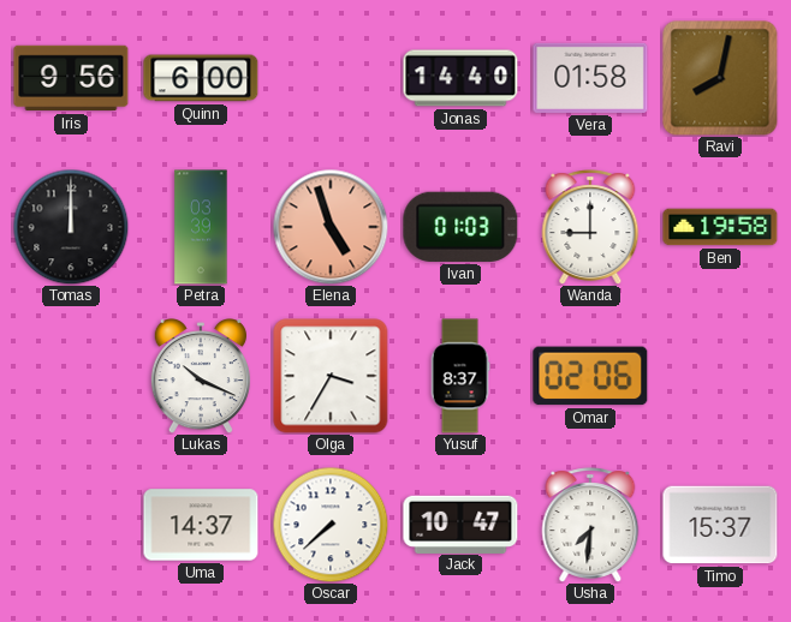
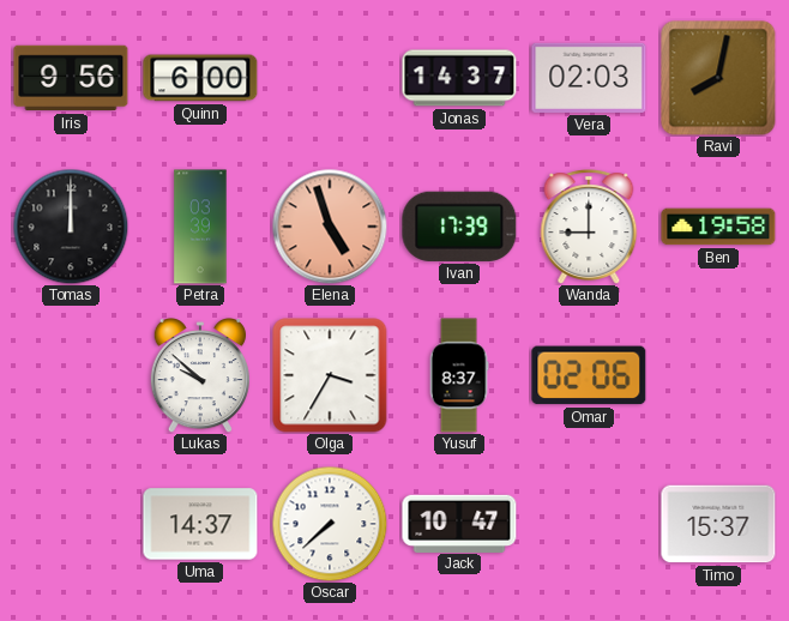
Jonas: 14:40 -> 14:37 (459, 78)
Vera: 01:58 -> 02:03 (589, 78)
Ivan: 01:03 -> 17:39 (459, 227)
Lukas: 10:19 -> 9:52 (200, 376)
Usha: 7:31 -> none (590, 525)
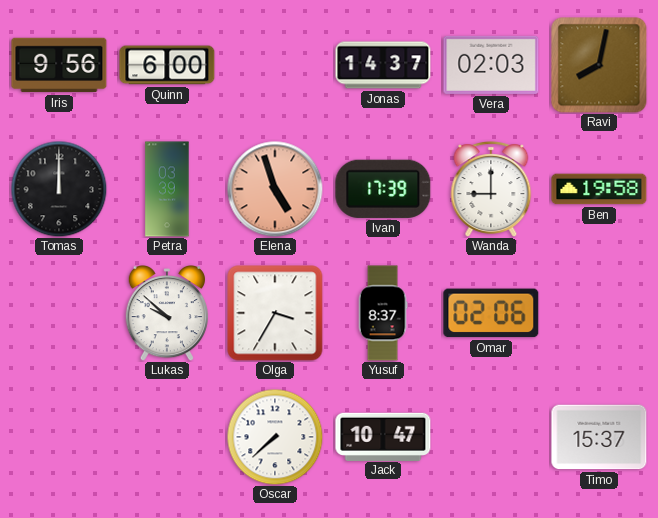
Uma: 14:37 -> none (200, 524)
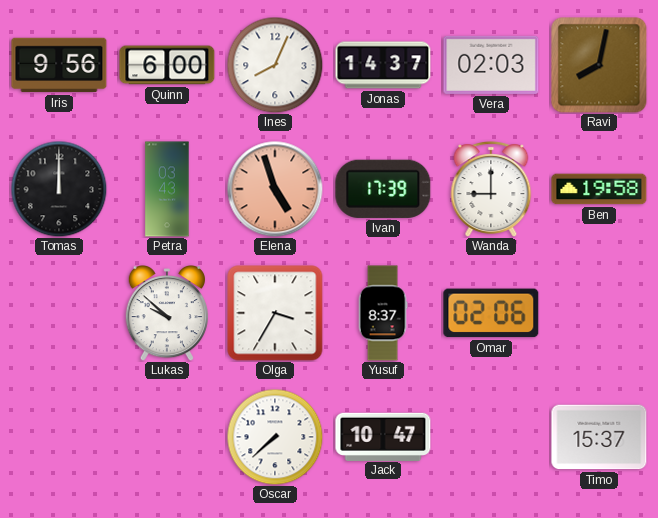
Ines: none -> 8:04 (275, 65)
Petra: 03:39 -> 03:43 (167, 189)
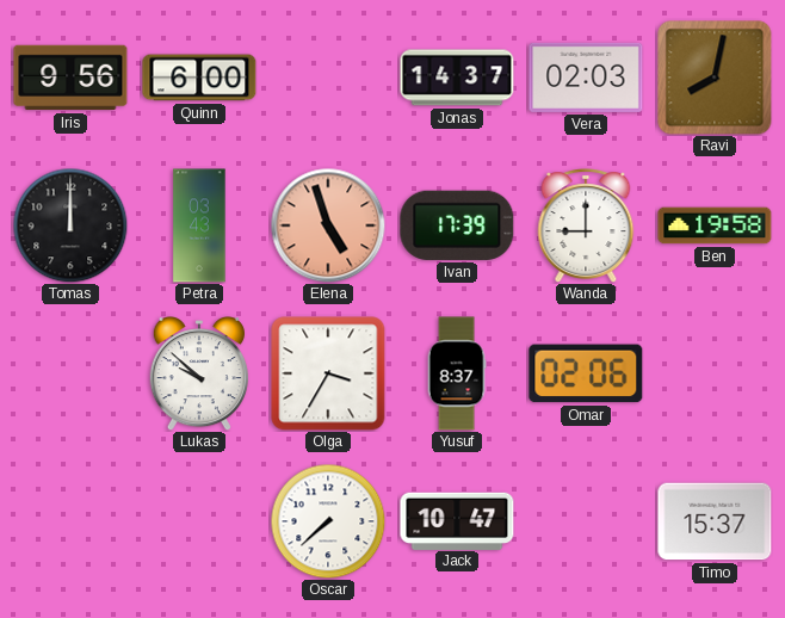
Ines: 8:04 -> none (275, 65)
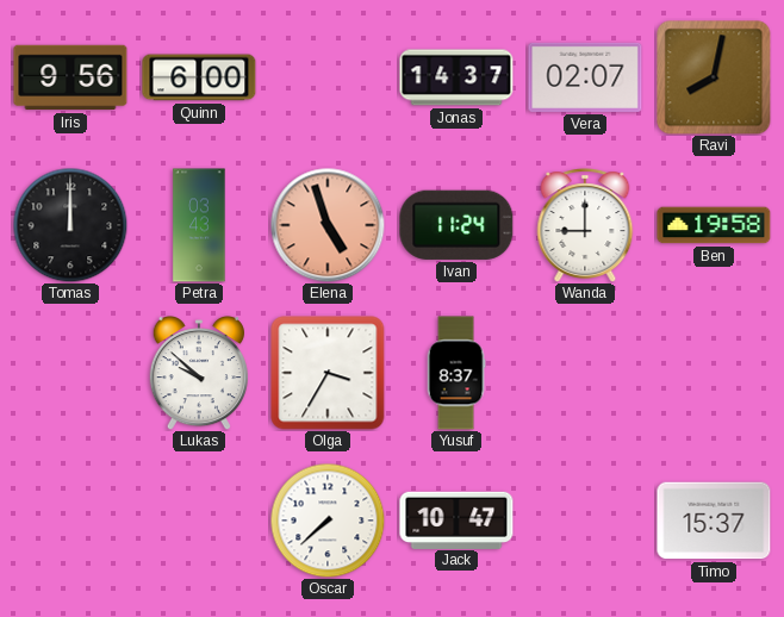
Vera: 02:03 -> 02:07 (585, 77)
Ivan: 17:39 -> 11:24 (456, 225)
Omar: 02:06 -> none (586, 373)
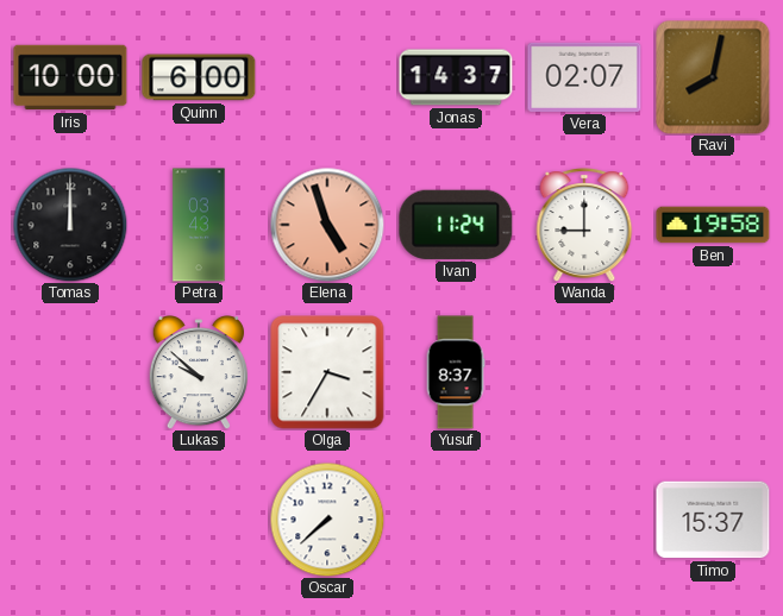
Iris: 9:56 -> 10:00 (70, 77)
Jack: 10:47 -> none (456, 519)
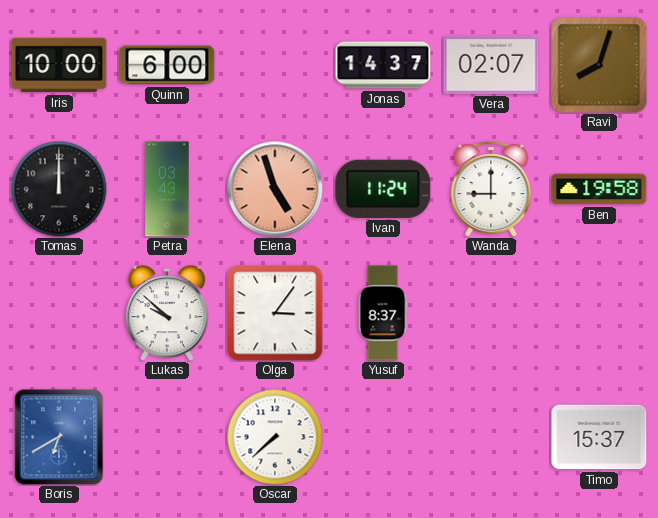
Ravi: 8:02 -> 8:03 (599, 65)
Olga: 3:35 -> 3:06 (275, 313)
Boris: none -> 6:40 (59, 437)
